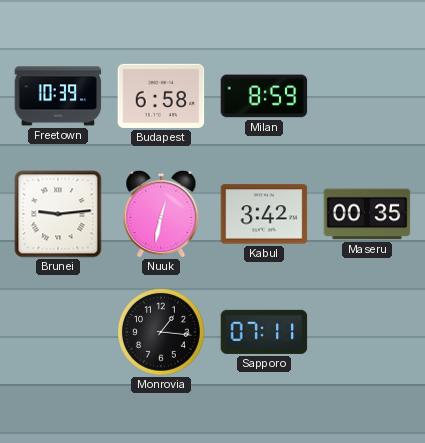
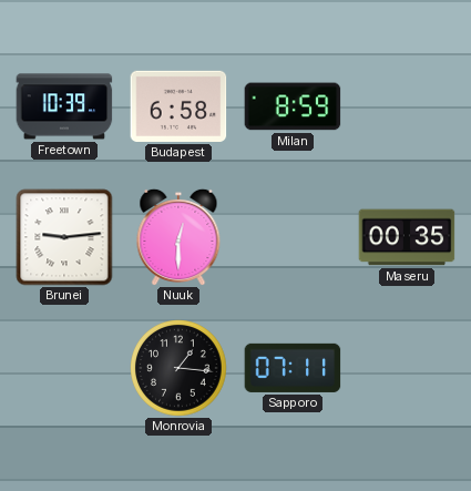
Nuuk: 12:32 -> 12:30 (178, 237)
Kabul: 3:42 -> none (264, 214)
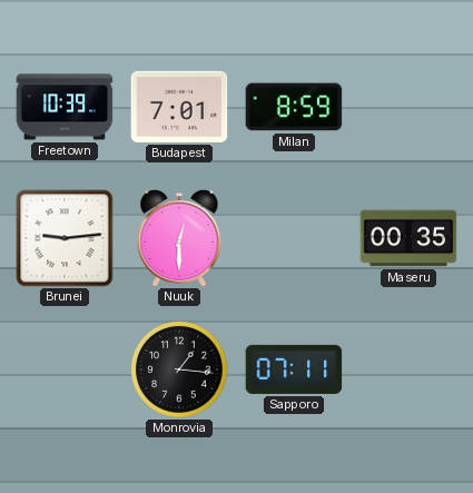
Budapest: 6:58 -> 7:01 (179, 107)
